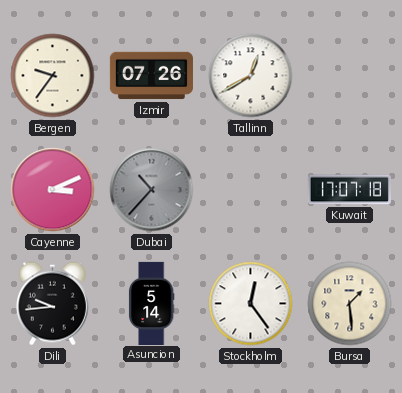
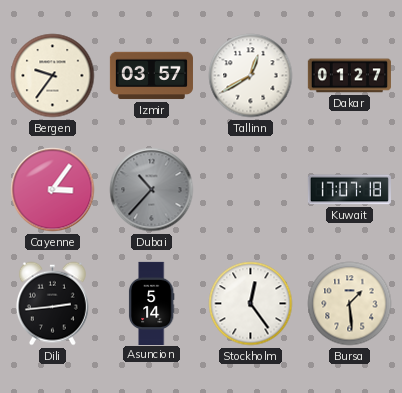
Izmir: 07:26 -> 03:57 (151, 76)
Dakar: none -> 01:27 (349, 76)
Cayenne: 3:11 -> 3:06 (53, 190)
Dili: 9:44 -> 2:44 (52, 304)
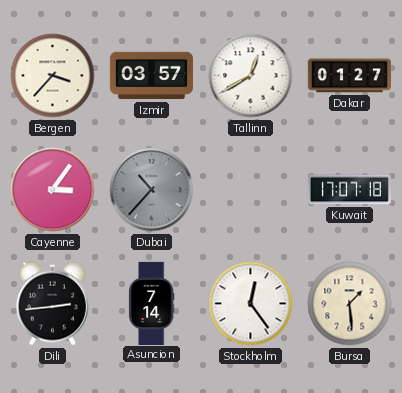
Bergen: 9:36 -> 3:37 (53, 76)
Asuncion: 5:14 -> 7:14 (151, 303)
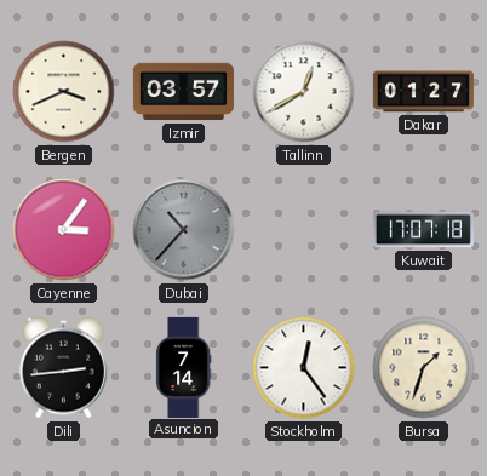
Bergen: 3:37 -> 3:41 (64, 92)
Bursa: 1:29 -> 1:33 (424, 368)
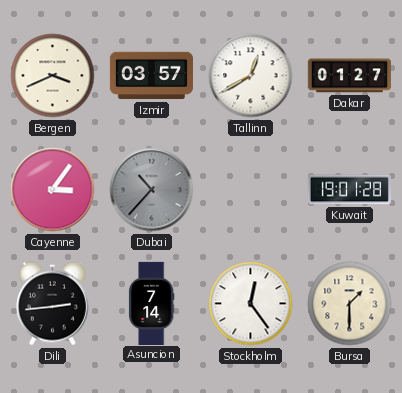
Kuwait: 17:07 -> 19:01 (349, 190)
Bursa: 1:33 -> 1:30 (350, 304)
